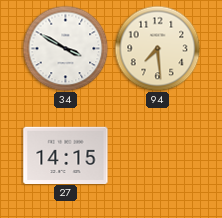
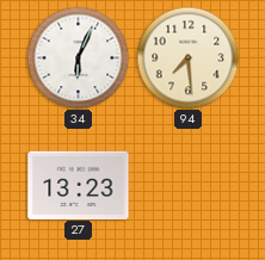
34: 3:50 -> 6:04 (78, 57)
27: 14:15 -> 13:23 (79, 185)
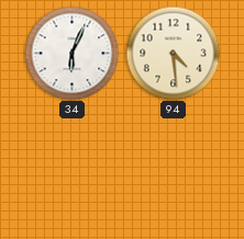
94: 7:29 -> 4:29 (173, 53)
27: 13:23 -> none (79, 185)
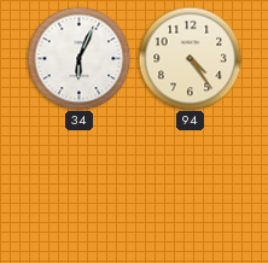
94: 4:29 -> 4:24 (190, 58)
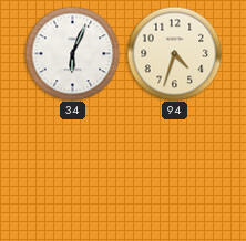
94: 4:24 -> 4:33 (174, 53)
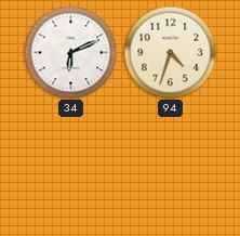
34: 6:04 -> 6:11 (70, 52)
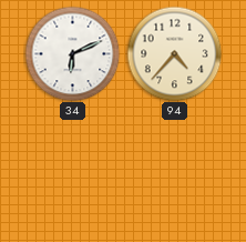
94: 4:33 -> 4:37 (174, 53)
